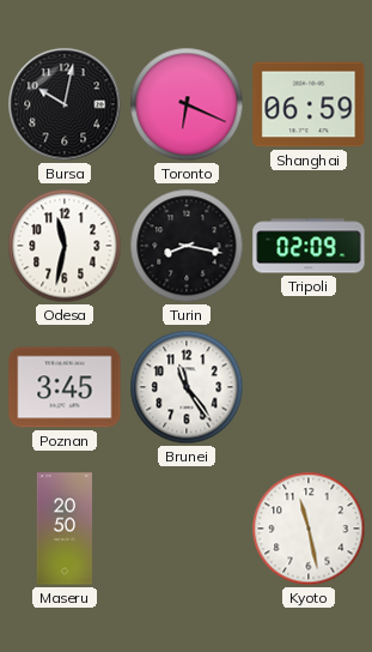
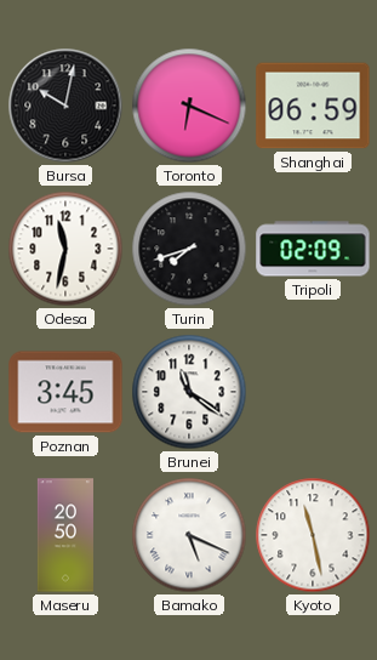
Turin: 8:17 -> 7:42 (189, 249)
Brunei: 11:24 -> 11:21 (189, 392)
Bamako: none -> 5:19 (189, 535)
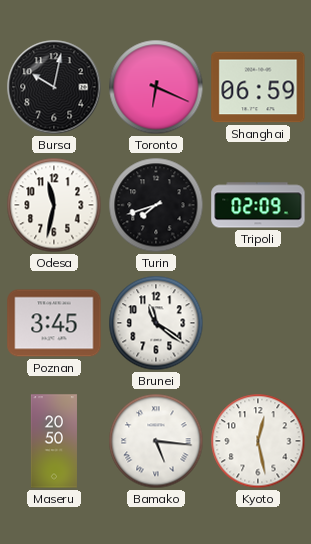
Bamako: 5:19 -> 5:16 (156, 441)
Kyoto: 11:28 -> 12:28 (258, 441)
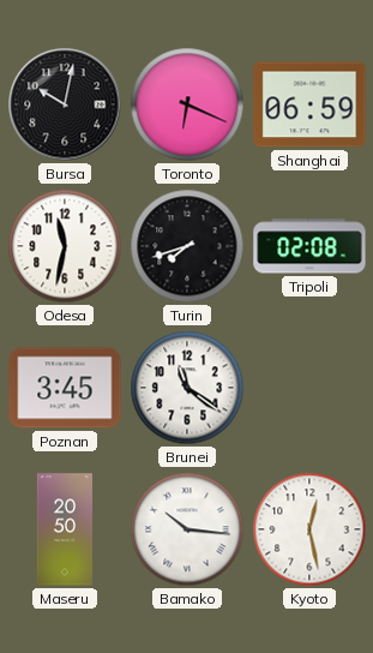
Tripoli: 02:09 -> 02:08 (309, 246)
Bamako: 5:16 -> 10:16 (187, 529)
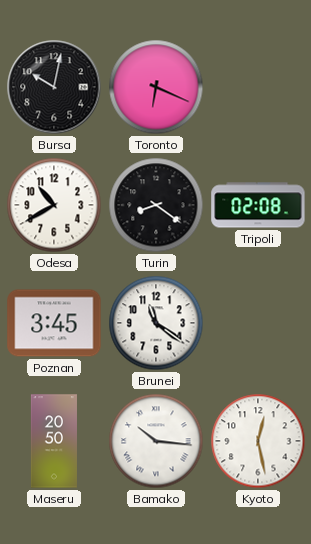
Shanghai: 06:59 -> none (309, 104)
Odesa: 11:32 -> 10:40 (54, 205)
Turin: 7:42 -> 8:21 (156, 205)
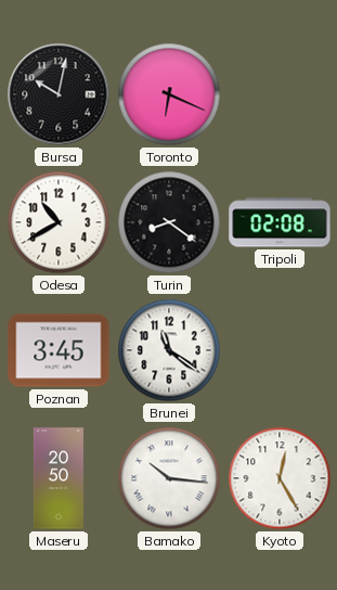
Kyoto: 12:28 -> 12:25 (280, 478)
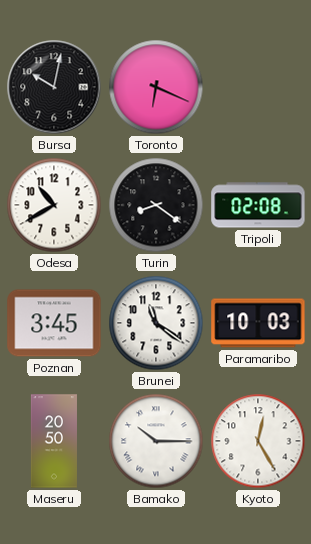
Paramaribo: none -> 10:03 (258, 323)
Bamako: 10:16 -> 10:15 (156, 441)
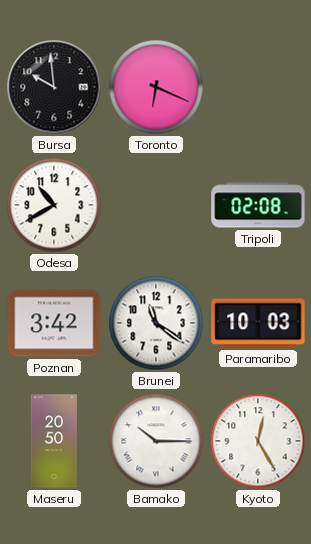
Bursa: 10:02 -> 9:59 (54, 87)
Turin: 8:21 -> none (156, 205)
Poznan: 3:45 -> 3:42 (54, 323)
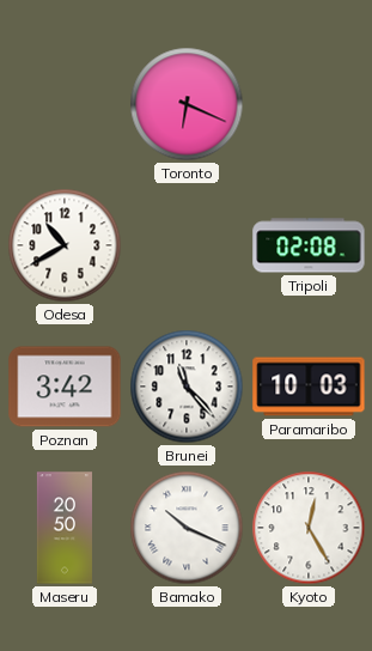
Bursa: 9:59 -> none (54, 87)
Brunei: 11:21 -> 11:23 (187, 387)
Bamako: 10:15 -> 10:19 (187, 528)
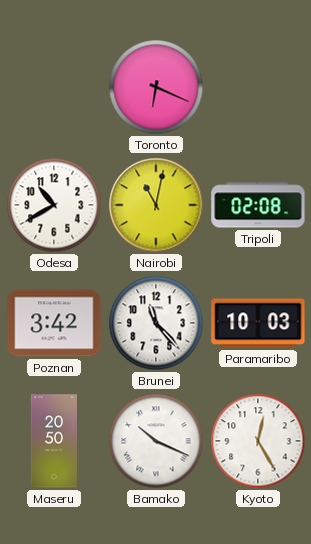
Nairobi: none -> 11:02 (156, 205)
